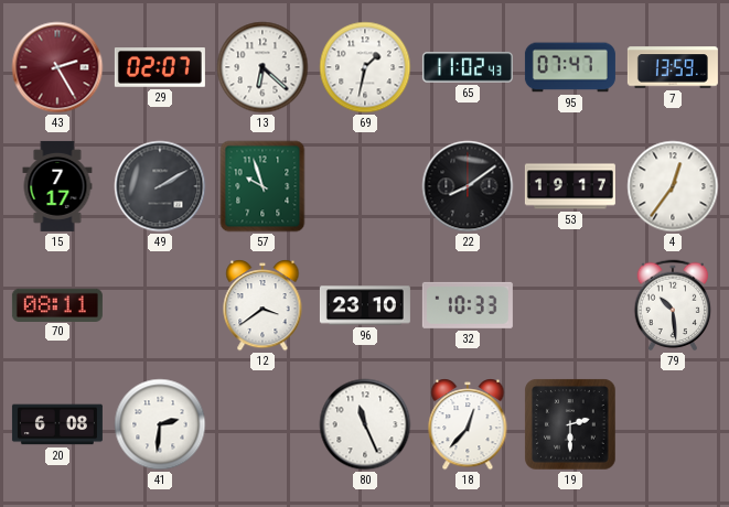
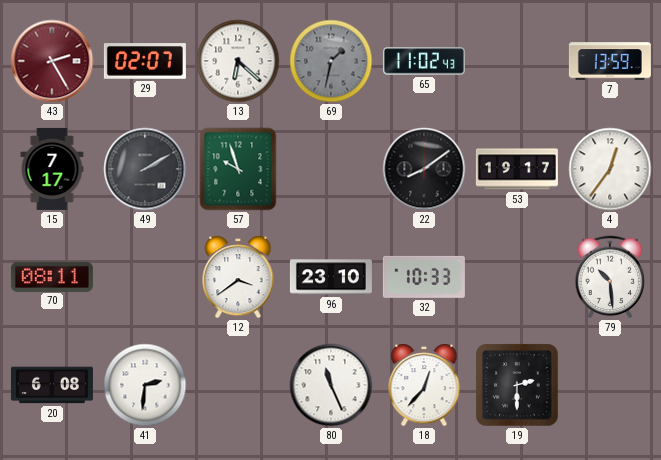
69 dial: white -> grey (331, 61)
95: 07:47 -> none (570, 67)
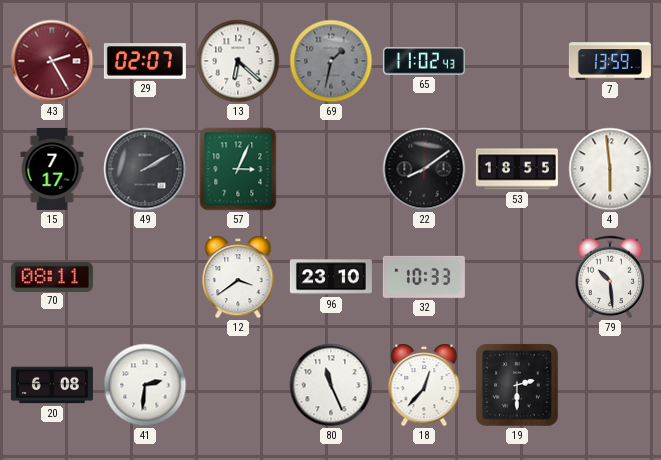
57: 9:57 -> 3:04 (238, 169)
53: 19:17 -> 18:55 (517, 169)
4: 12:36 -> 5:59 (610, 169)
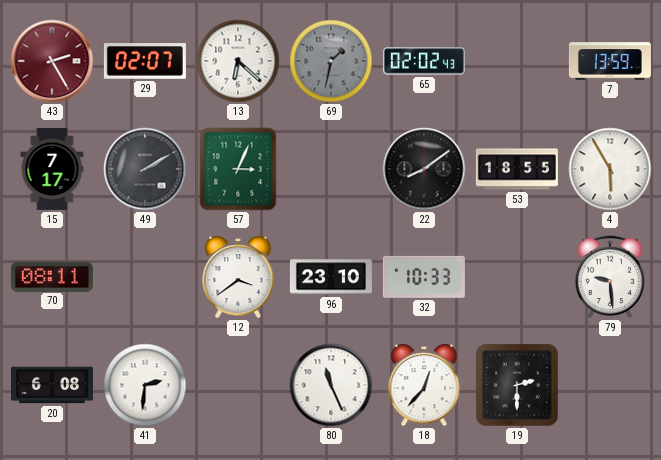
65: 11:02 -> 02:02 (424, 61)
4: 5:59 -> 5:55 (610, 169)
79: 10:29 -> 9:29 (610, 277)
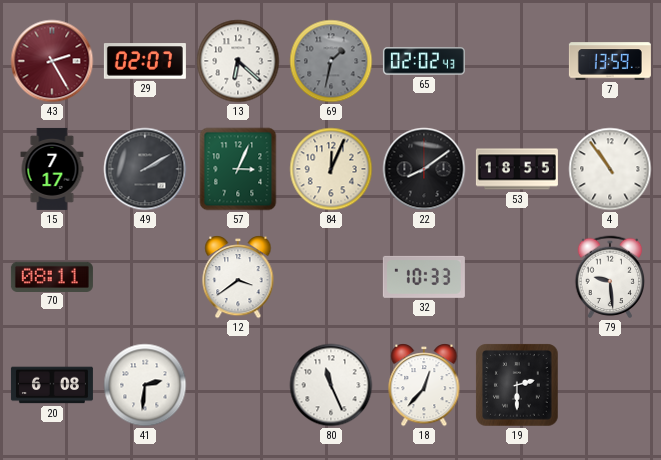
84: none -> 12:04 (331, 169)
4: 5:55 -> 10:54 (610, 169)
96: 23:10 -> none (331, 277)
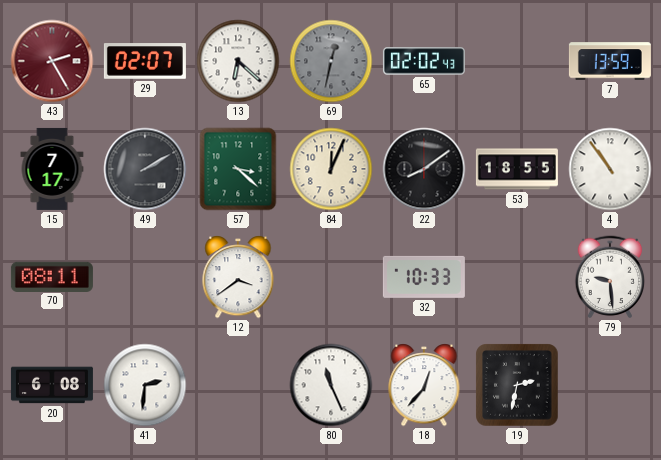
69: 1:32 -> 12:32 (331, 61)
57: 3:04 -> 3:22 (238, 169)
19: 2:30 -> 2:32 (517, 385)
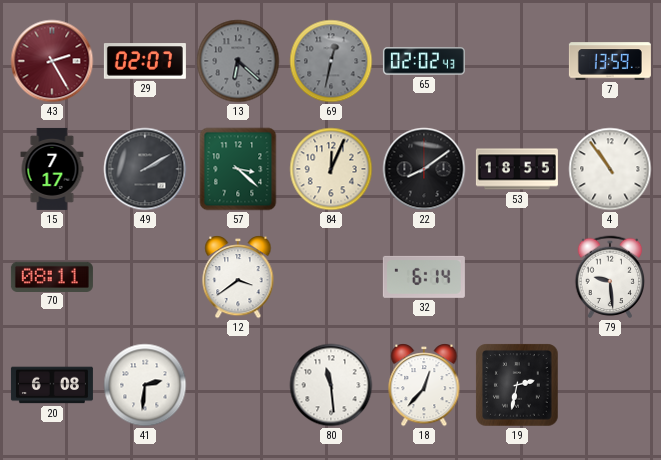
13 dial: white -> grey (238, 61)
32: 10:33 -> 6:14 (424, 277)
80: 11:26 -> 11:29 (331, 385)
